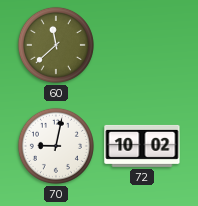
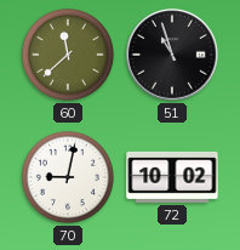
51: none -> 10:57 (172, 55)
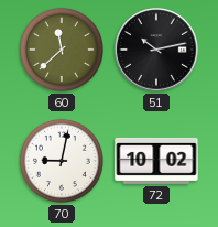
51: 10:57 -> 10:13 (156, 50)
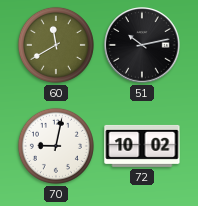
60: 11:38 -> 11:40 (56, 45)
